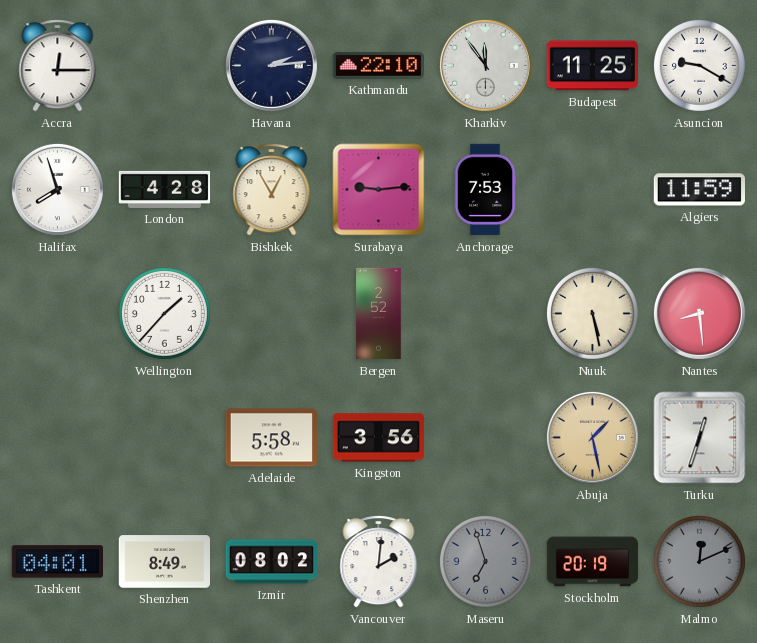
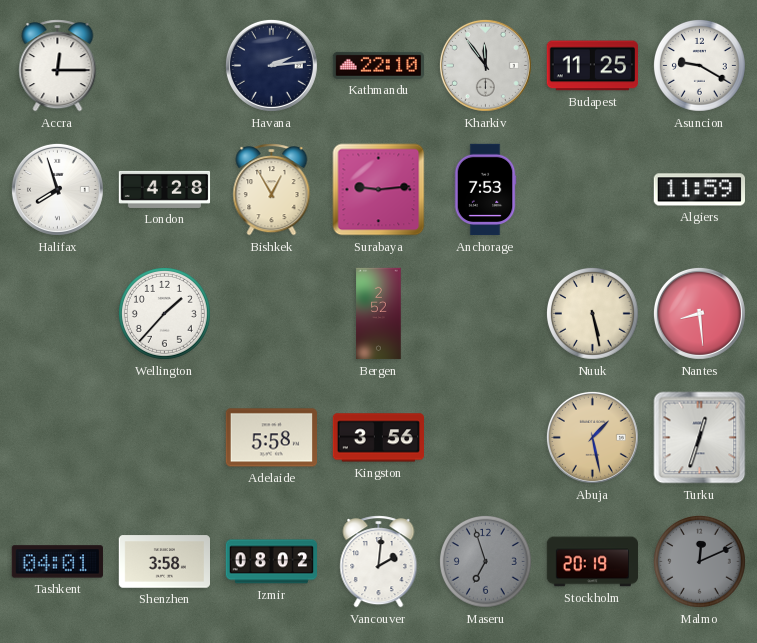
Shenzhen: 8:49 -> 3:58 (164, 562)
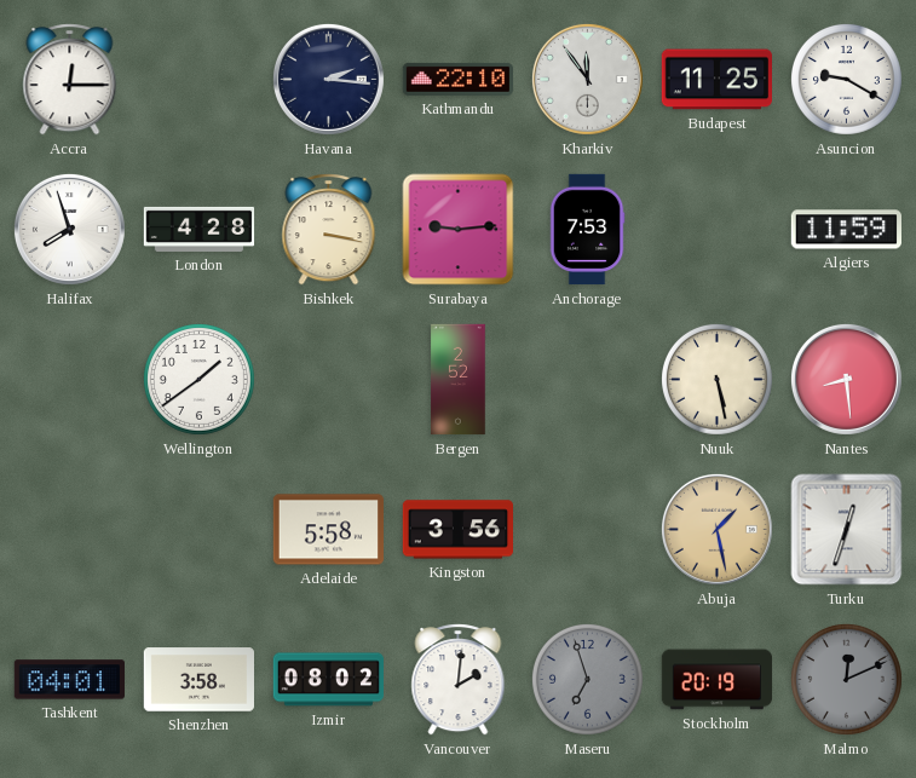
Havana: 2:14 -> 2:16 (328, 79)
Bishkek: 12:55 -> 3:17 (329, 230)
Wellington: 1:37 -> 1:39 (198, 379)
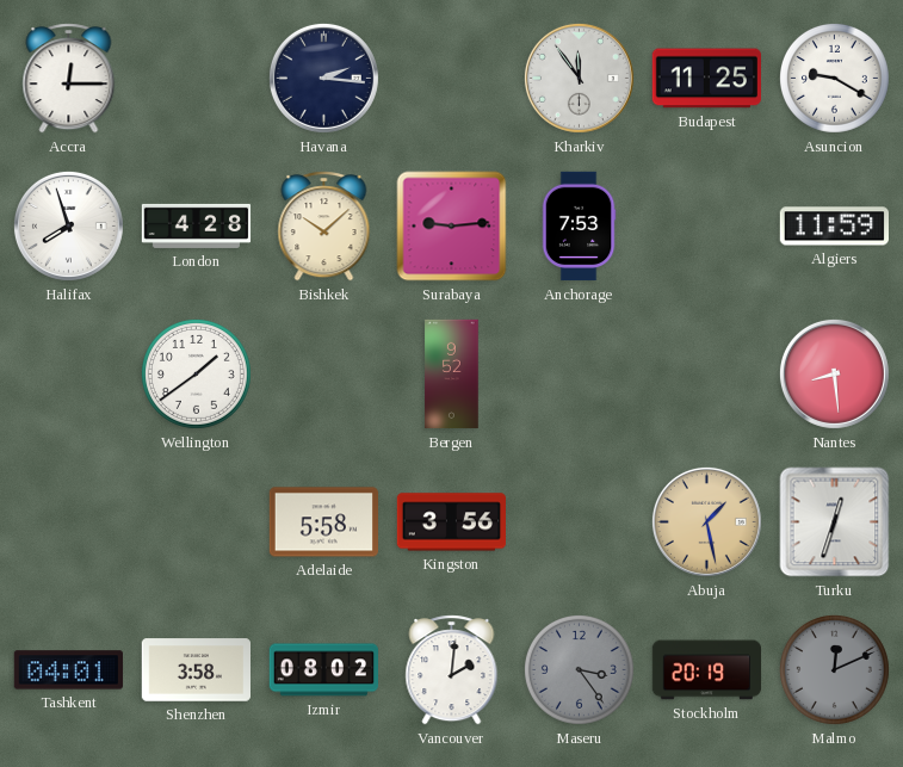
Kathmandu: 22:10 -> none (457, 79)
Bishkek: 3:17 -> 10:08 (324, 227)
Bergen: 2:52 -> 9:52 (452, 375)
Nuuk: 5:28 -> none (716, 379)
Maseru: 6:57 -> 3:24 (579, 669)
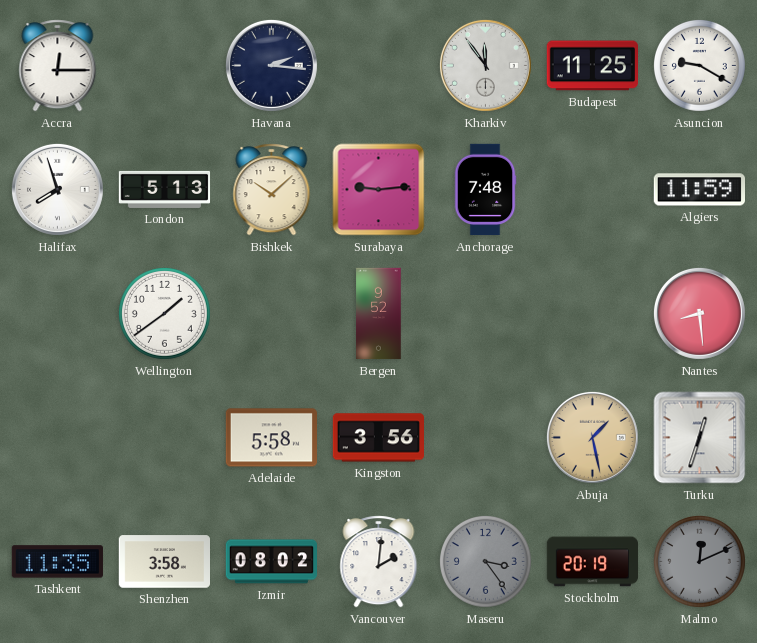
London: 4:28 -> 5:13 (165, 189)
Anchorage: 7:53 -> 7:48 (485, 190)
Tashkent: 04:01 -> 11:35 (57, 562)
